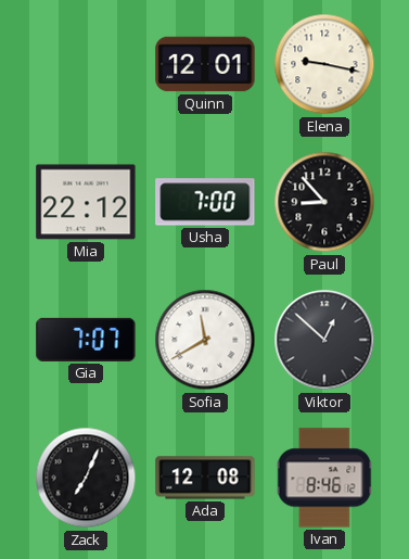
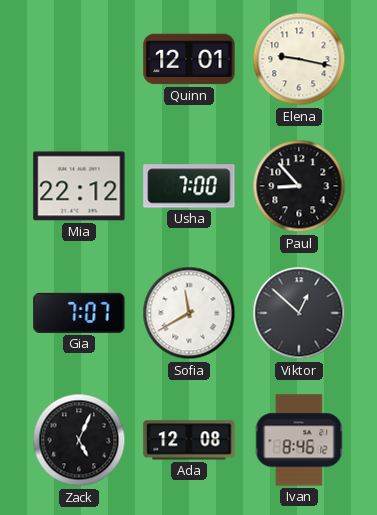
Zack: 7:04 -> 5:04 (79, 440)
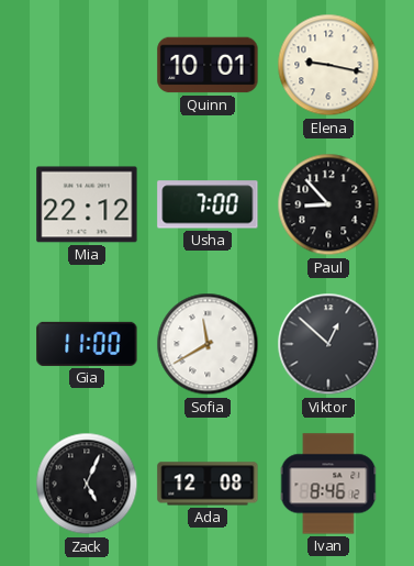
Quinn: 12:01 -> 10:01 (208, 65)
Gia: 7:07 -> 11:00 (87, 344)
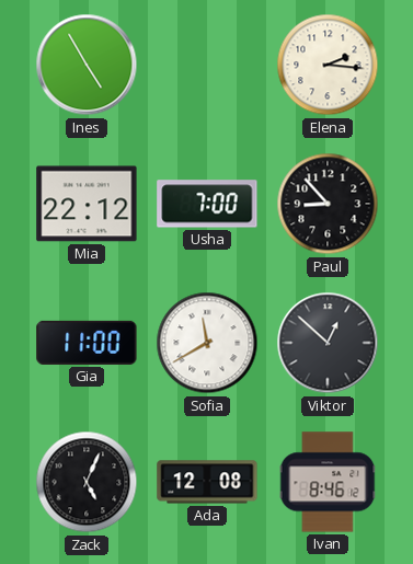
Ines: none -> 4:55 (87, 65)
Quinn: 10:01 -> none (208, 65)
Elena: 9:17 -> 2:16 (328, 65)
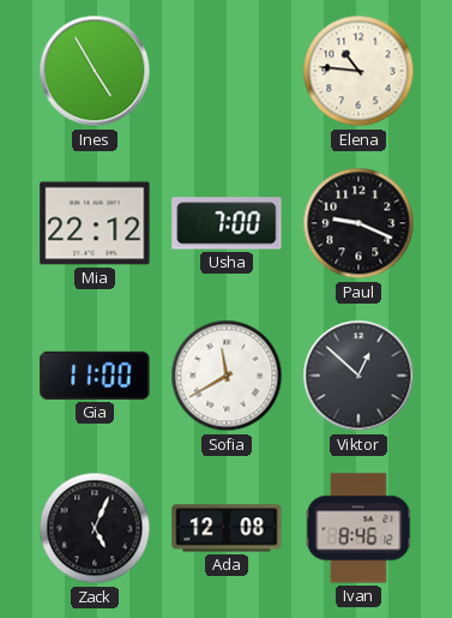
Elena: 2:16 -> 10:46 (358, 71)
Paul: 8:53 -> 9:19 (358, 223)
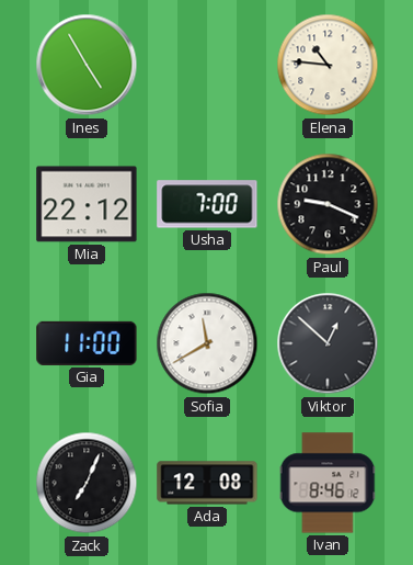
Zack: 5:04 -> 7:04 (87, 483)
